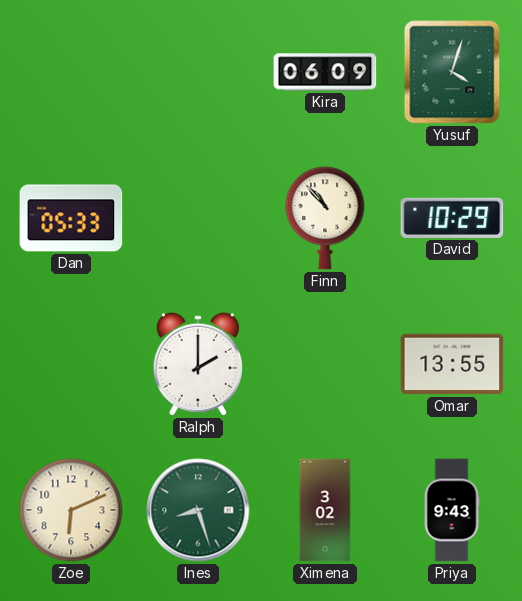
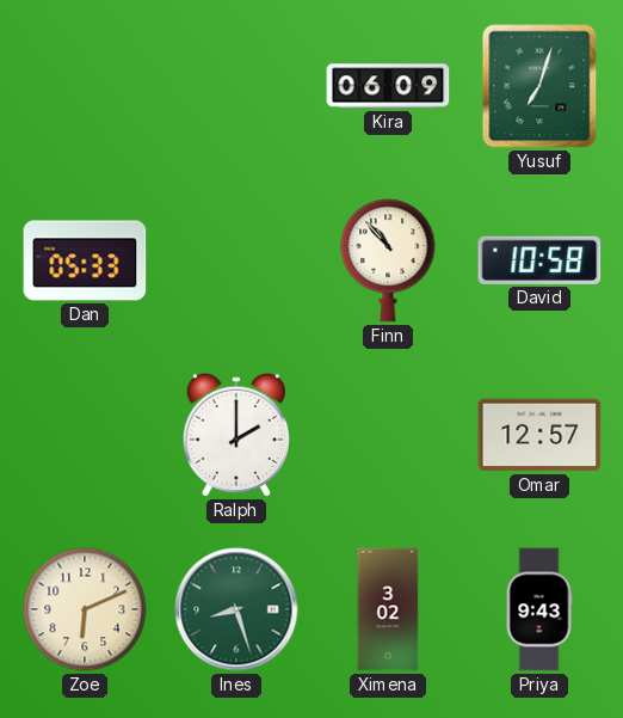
Yusuf: 4:03 -> 7:03 (539, 86)
David: 10:29 -> 10:58 (539, 260)
Omar: 13:55 -> 12:57 (539, 435)
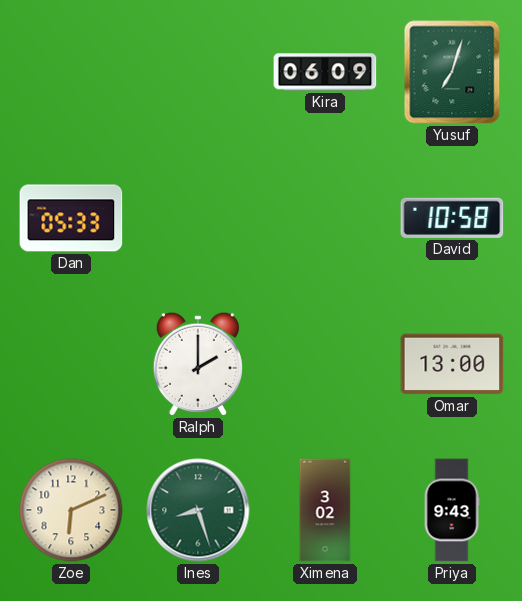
Finn: 10:53 -> none (388, 260)
Omar: 12:57 -> 13:00 (452, 364)
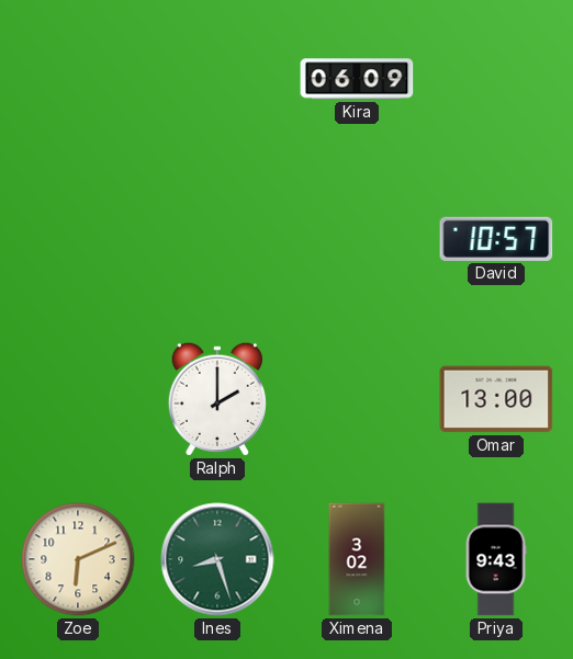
Yusuf: 7:03 -> none (452, 72)
Dan: 05:33 -> none (71, 218)
David: 10:58 -> 10:57 (496, 239)
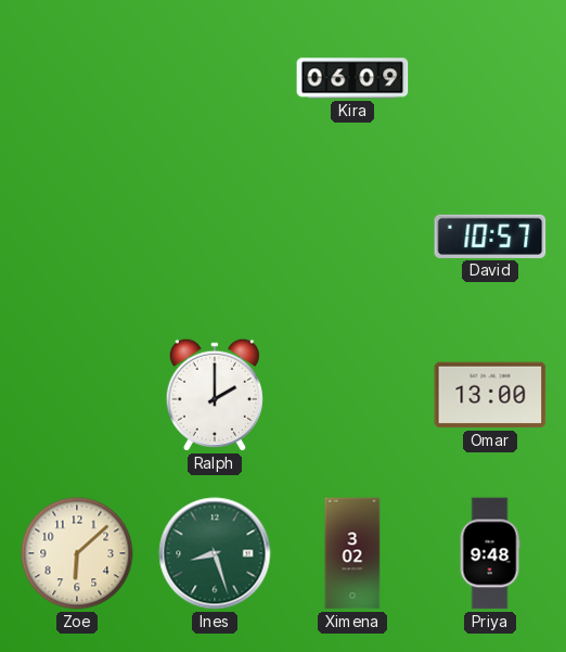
Zoe: 6:11 -> 6:08 (77, 553)
Priya: 9:43 -> 9:48 (490, 553)
